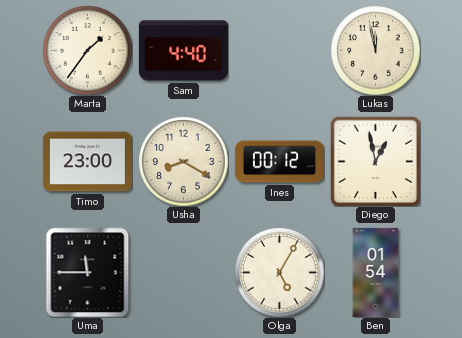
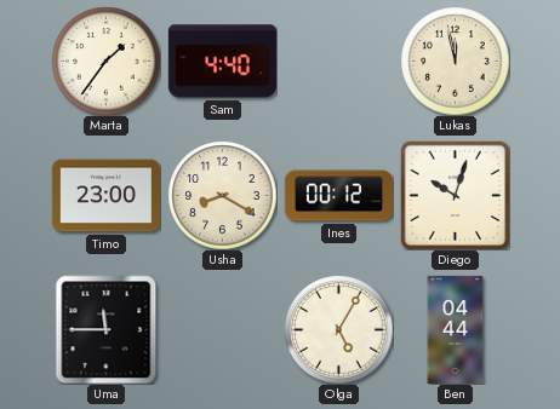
Diego: 12:58 -> 10:03 (455, 195)
Ben: 01:54 -> 04:44 (456, 329)
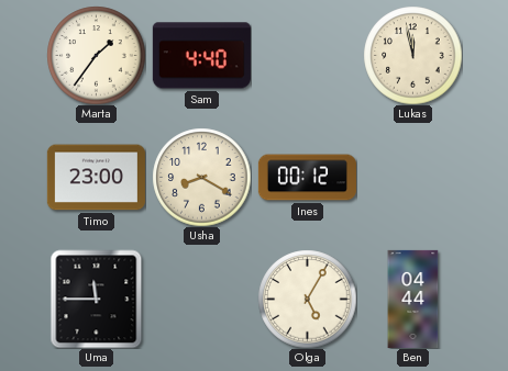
Diego: 10:03 -> none (455, 195)
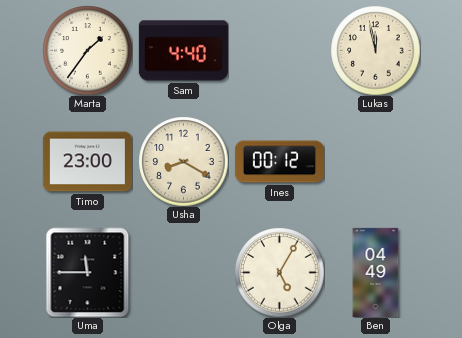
Ben: 04:44 -> 04:49 (376, 272)
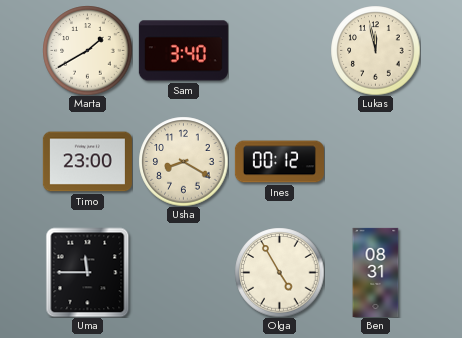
Marta: 1:36 -> 1:40 (87, 50)
Sam: 4:40 -> 3:40 (183, 51)
Olga: 5:05 -> 4:55 (279, 272)
Ben: 04:49 -> 08:31 (376, 272)
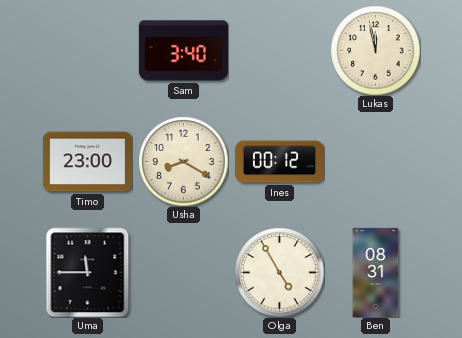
Marta: 1:40 -> none (87, 50)
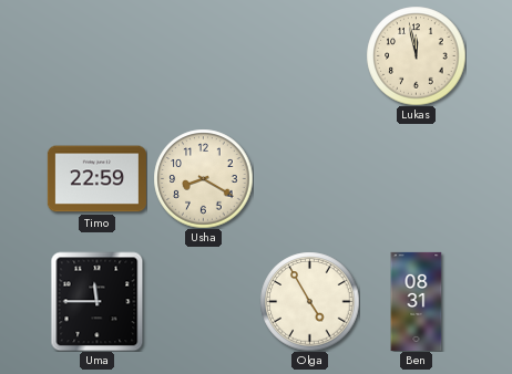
Sam: 3:40 -> none (183, 51)
Timo: 23:00 -> 22:59 (96, 179)
Ines: 00:12 -> none (279, 162)
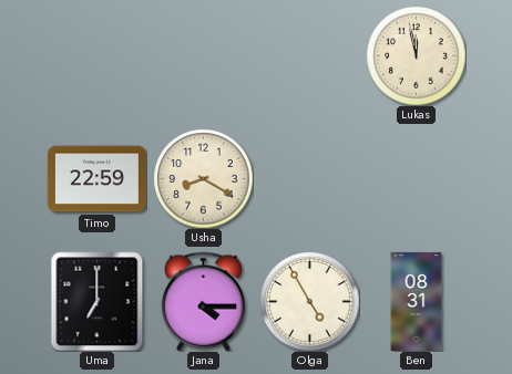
Uma: 11:45 -> 7:00 (98, 301)
Jana: none -> 4:15 (204, 301)
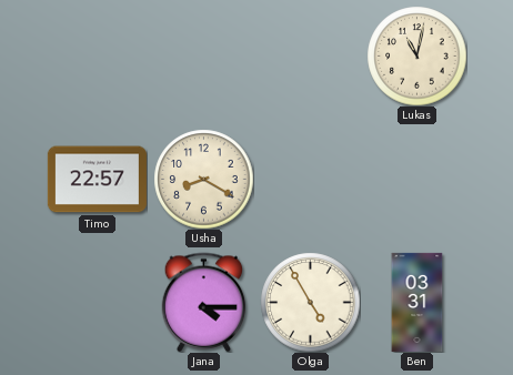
Lukas: 11:58 -> 11:02 (416, 55)
Timo: 22:59 -> 22:57 (97, 180)
Uma: 7:00 -> none (98, 301)
Ben: 08:31 -> 03:31 (418, 302)
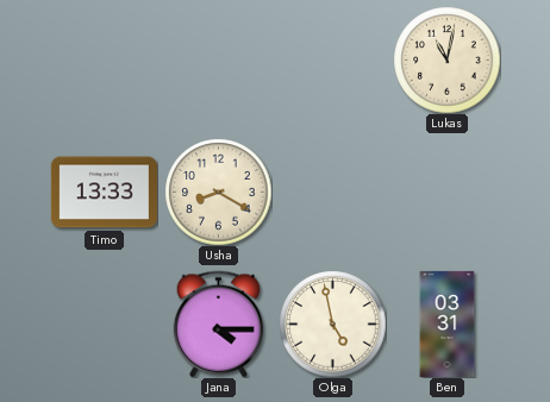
Timo: 22:57 -> 13:33 (104, 193)
Olga: 4:55 -> 4:58 (332, 324)
